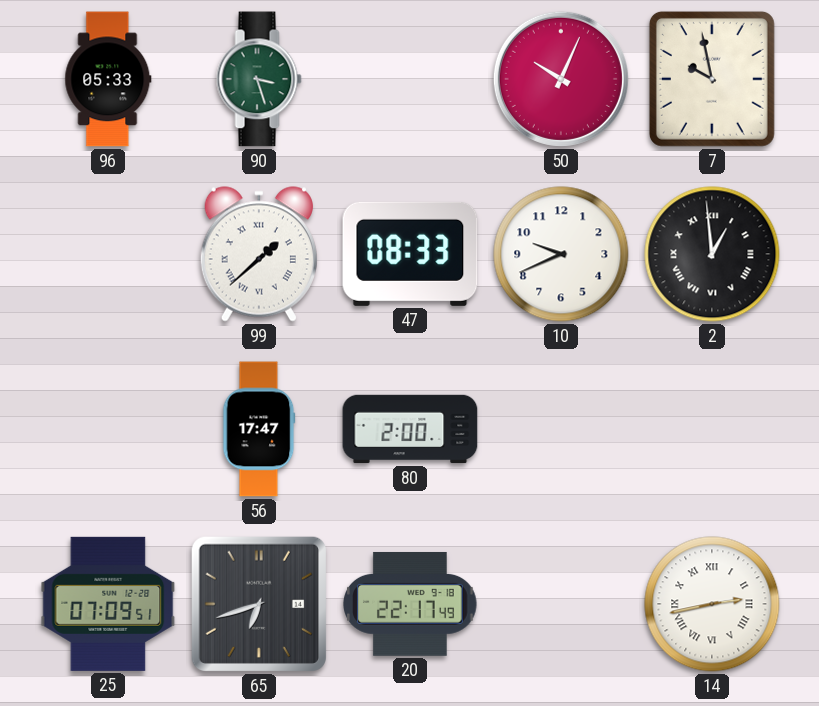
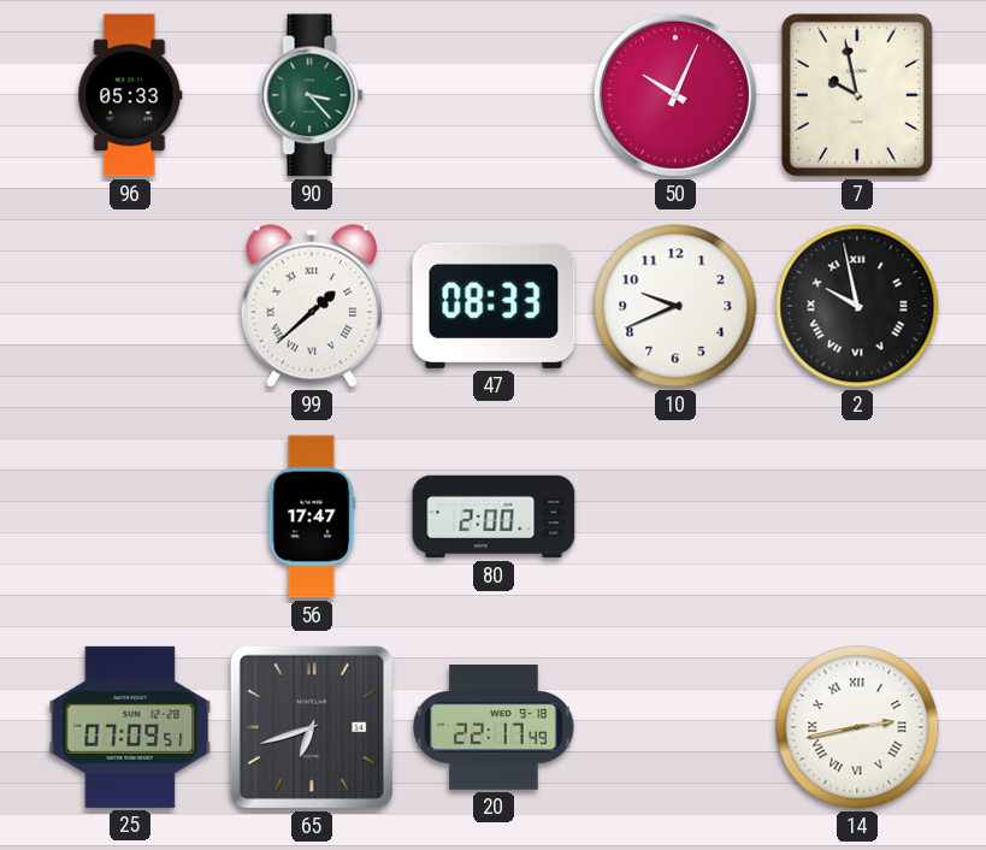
90: 3:27 -> 3:23 (312, 95)
2: 12:59 -> 9:58 (857, 306)
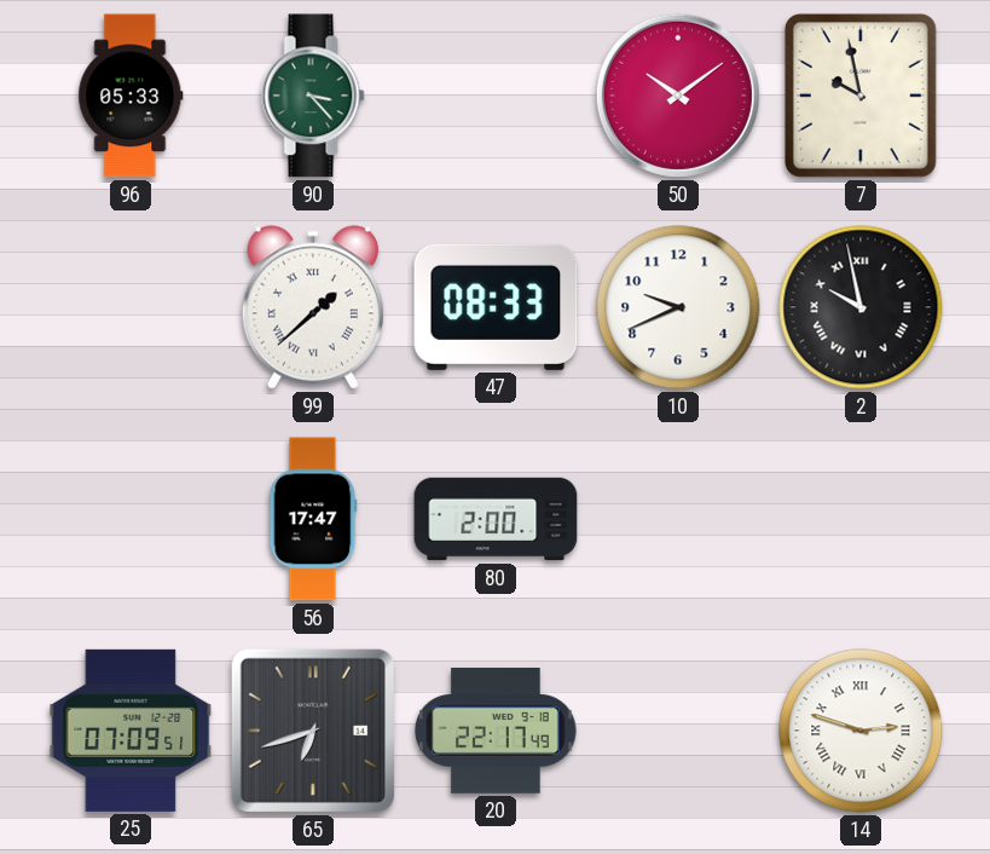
50: 10:04 -> 10:09 (678, 96)
14: 2:43 -> 2:48 (861, 731)
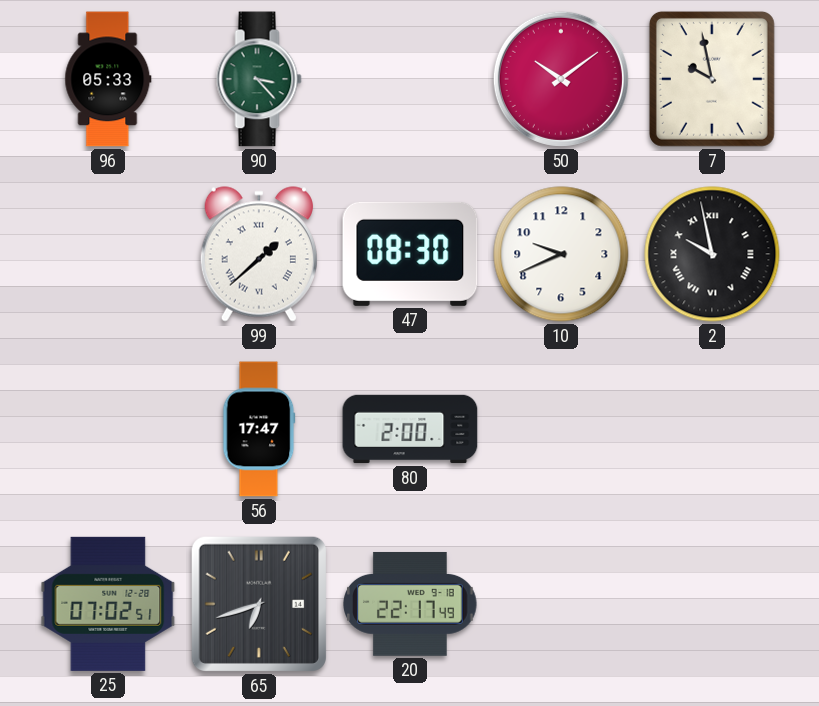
47: 08:33 -> 08:30 (410, 254)
25: 07:09 -> 07:02 (108, 604)
14: 2:48 -> none (861, 731)
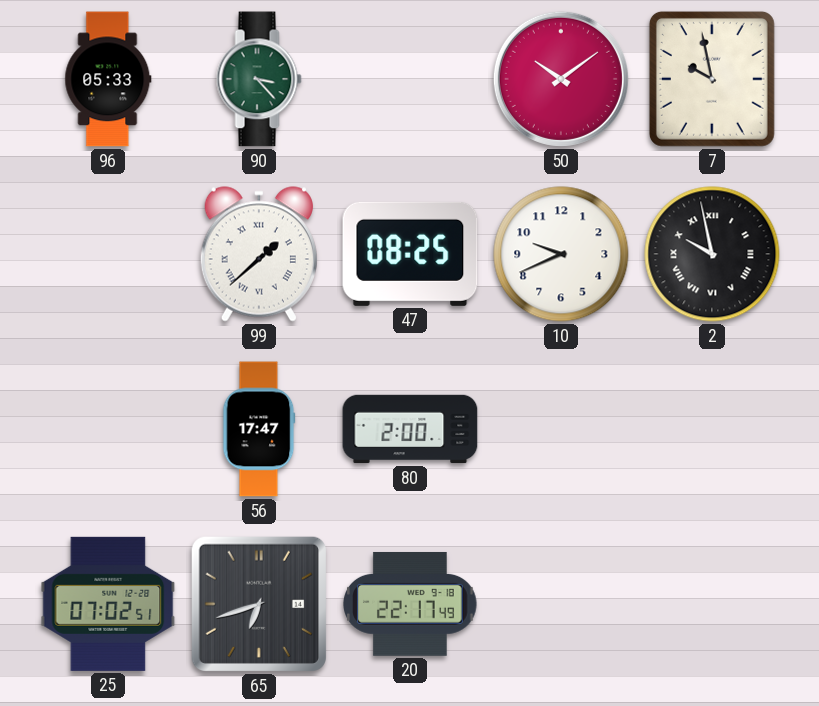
47: 08:30 -> 08:25 (410, 254)
